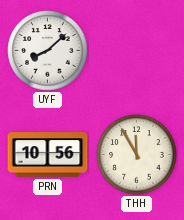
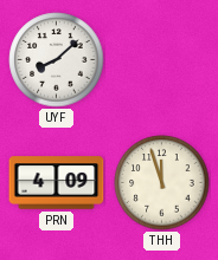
PRN: 10:56 -> 4:09 (57, 183)
THH: 11:55 -> 11:57 (162, 183)
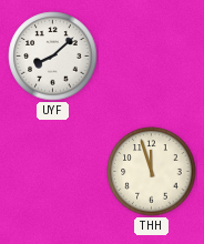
PRN: 4:09 -> none (57, 183)
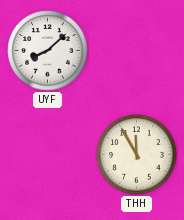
THH: 11:57 -> 11:55 (137, 155)
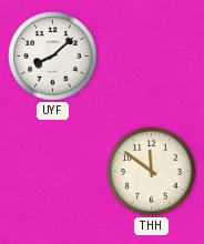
THH: 11:55 -> 11:51 (152, 172)
